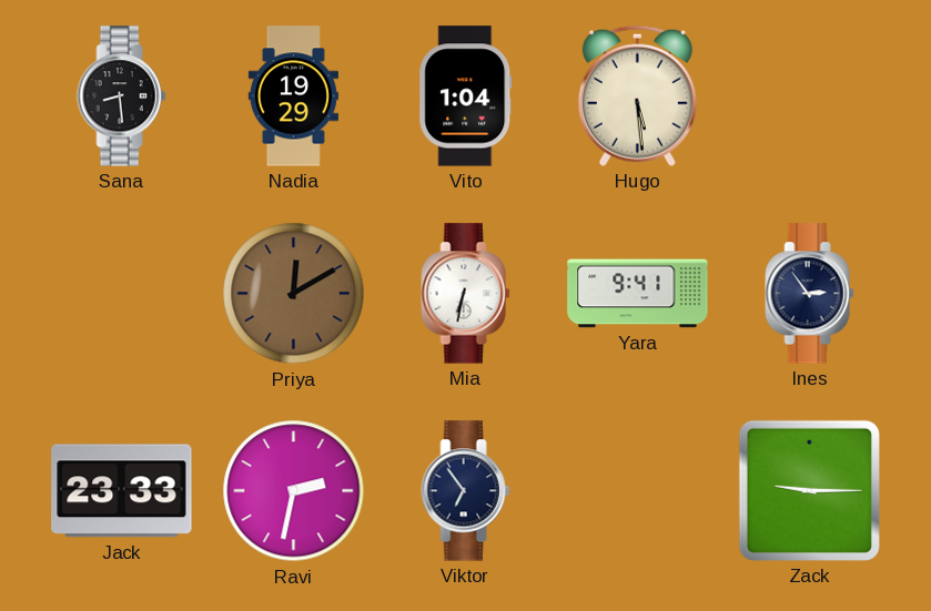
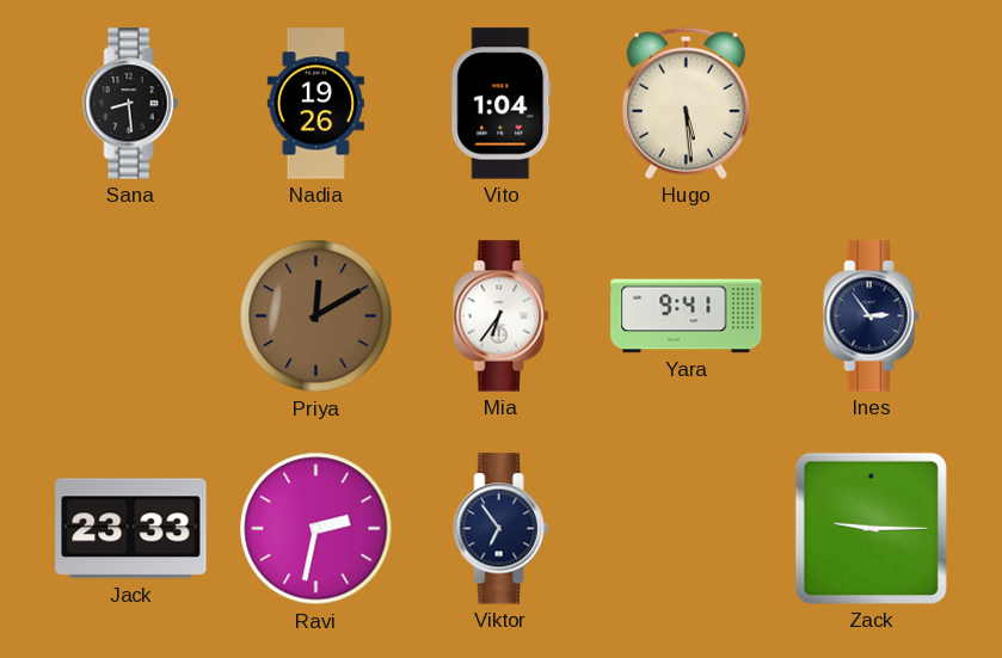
Nadia: 19:29 -> 19:26 (315, 104)
Mia: 6:32 -> 6:36 (502, 316)
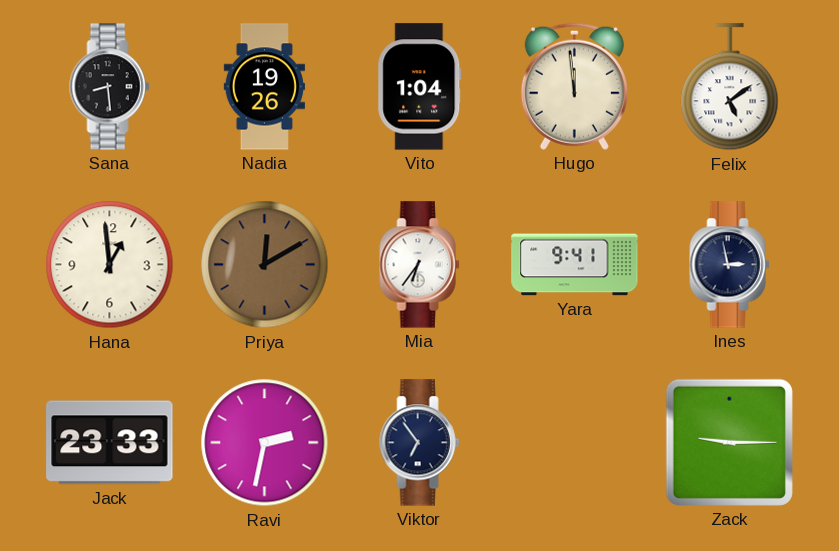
Hugo: 5:29 -> 11:59 (574, 86)
Felix: none -> 5:09 (730, 87)
Hana: none -> 12:59 (110, 265)
Ines: 2:54 -> 2:58 (730, 265)
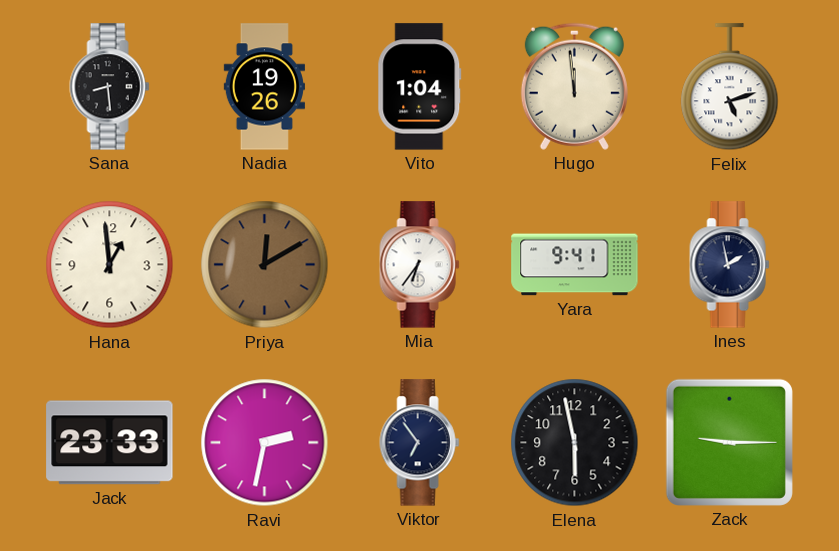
Felix: 5:09 -> 5:12 (730, 87)
Ines: 2:58 -> 1:58 (730, 265)
Elena: none -> 5:58 (575, 443)
